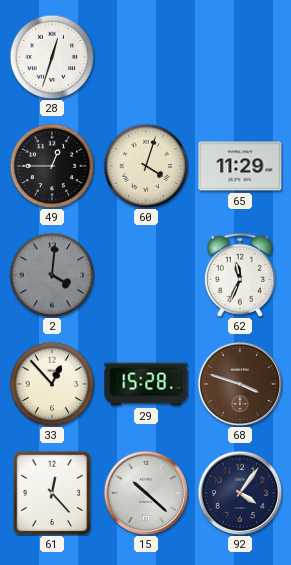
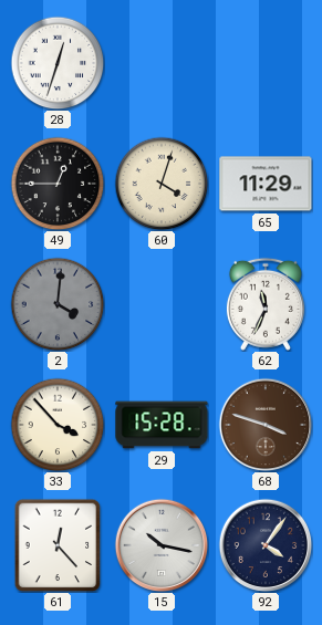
33: 12:53 -> 3:53 (58, 425)
15: 10:22 -> 10:17 (162, 545)
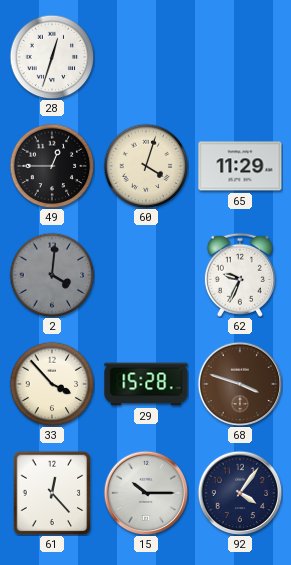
62: 11:34 -> 9:34 (240, 275)
15: 10:17 -> 10:15 (146, 493)
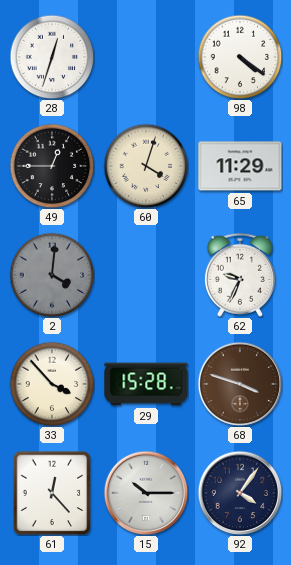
98: none -> 4:21 (240, 57)
